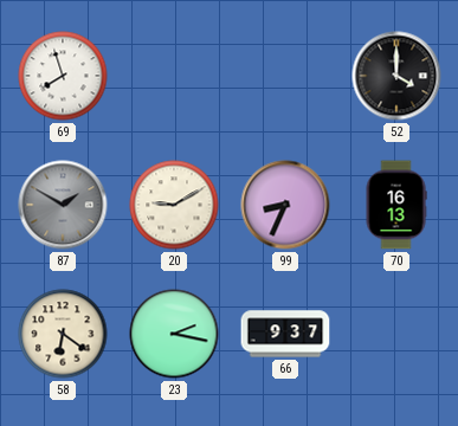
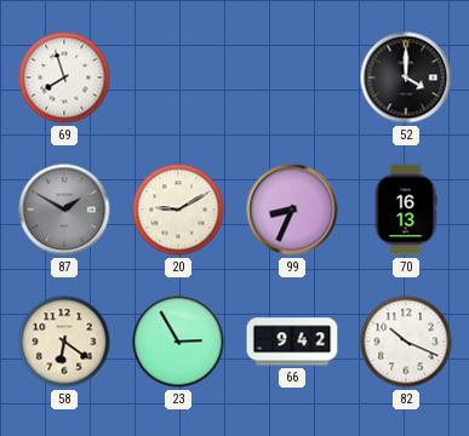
23: 2:17 -> 2:55 (178, 342)
66: 9:37 -> 9:42 (292, 342)
82: none -> 10:19 (406, 342)
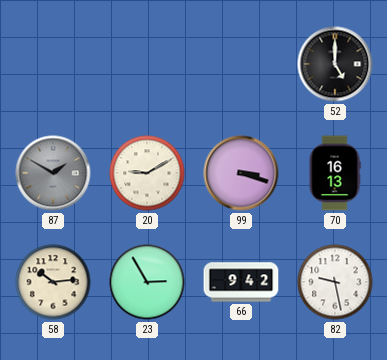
69: 7:57 -> none (64, 78)
52: 4:00 -> 5:00 (335, 64)
99: 8:34 -> 3:18 (241, 173)
58: 6:21 -> 10:14 (53, 282)
82: 10:19 -> 9:28 (335, 282)
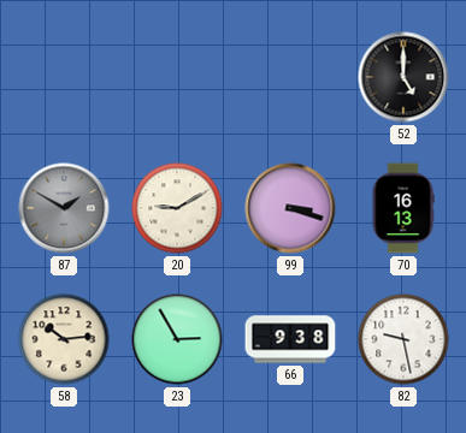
66: 9:42 -> 9:38 (290, 339)
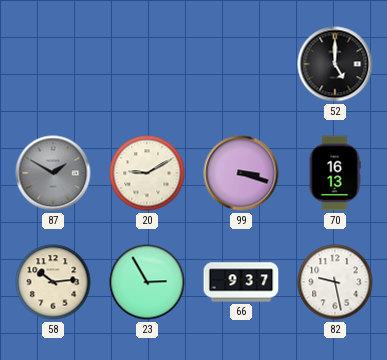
66: 9:38 -> 9:37 (241, 282)
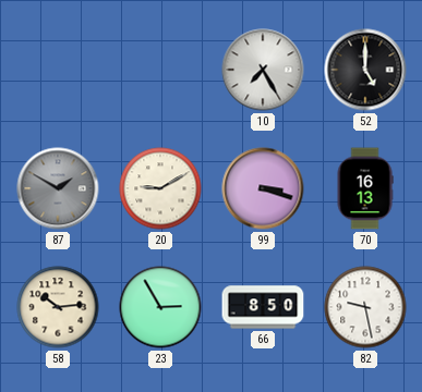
10: none -> 7:25 (263, 70)
66: 9:37 -> 8:50 (263, 307)
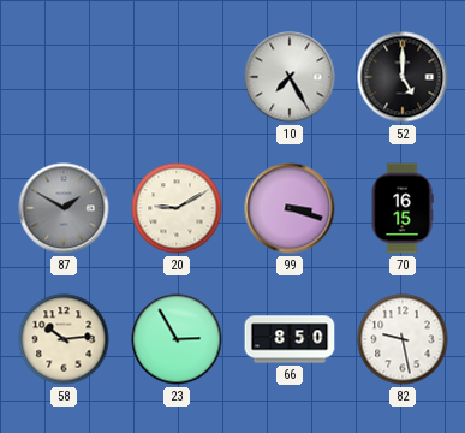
70: 16:13 -> 16:15 (403, 208)
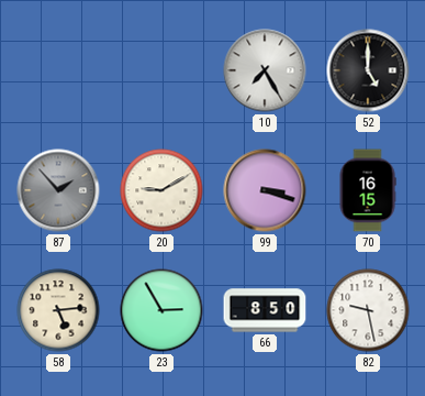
87: 1:50 -> 1:53 (58, 190)
58: 10:14 -> 5:14 (58, 310)
